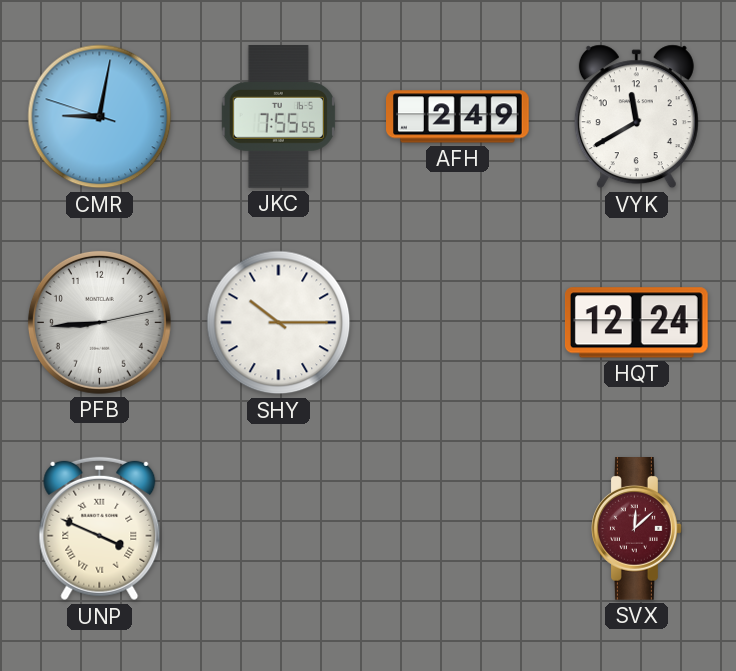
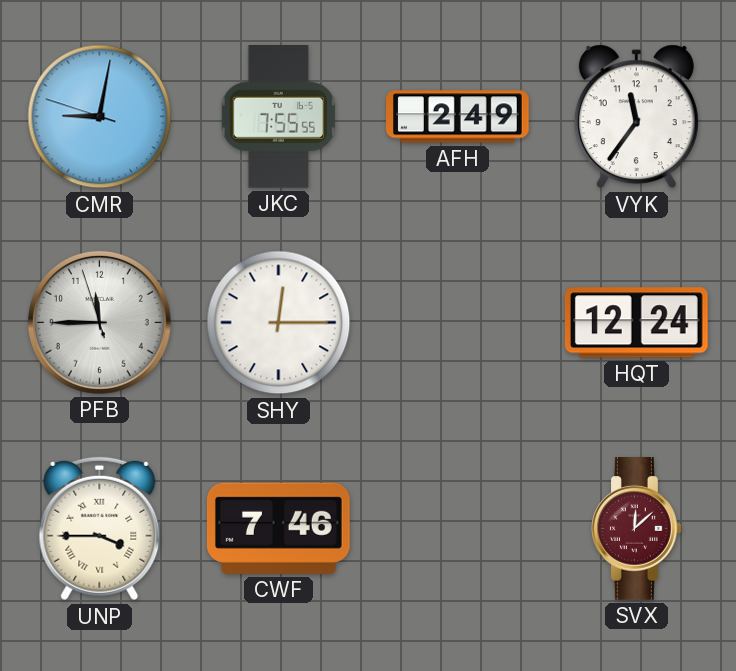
VYK: 11:40 -> 11:36 (636, 117)
PFB: 8:44 -> 11:44 (99, 322)
SHY: 10:15 -> 12:15 (279, 323)
UNP: 3:49 -> 3:45 (100, 529)
CWF: none -> 7:46 (278, 528)
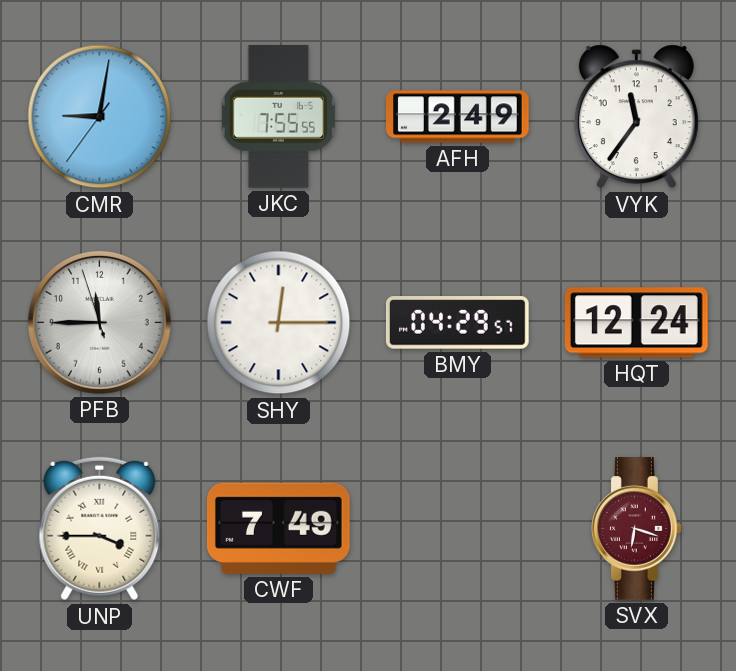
CMR: 9:01:48 -> 9:01:36 (100, 117)
BMY: none -> 04:29 (457, 323)
CWF: 7:46 -> 7:49 (278, 528)
SVX: 12:08 -> 6:18 (637, 529)
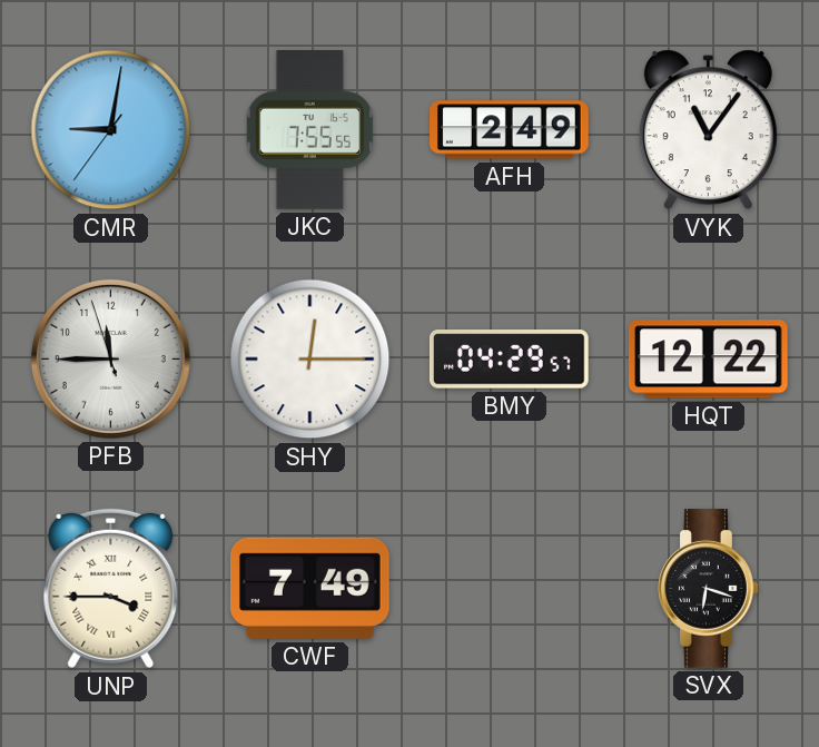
VYK: 11:36 -> 11:06 (708, 130)
HQT: 12:24 -> 12:22 (708, 360)
SVX dial: burgundy -> black (709, 589)
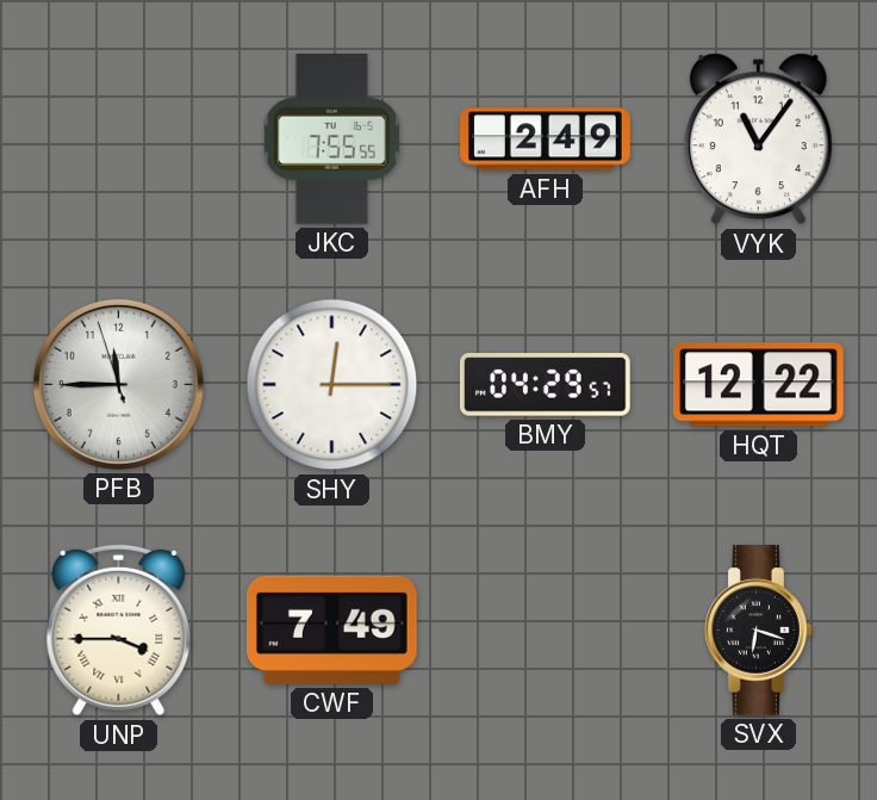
CMR: 9:01 -> none (111, 130)
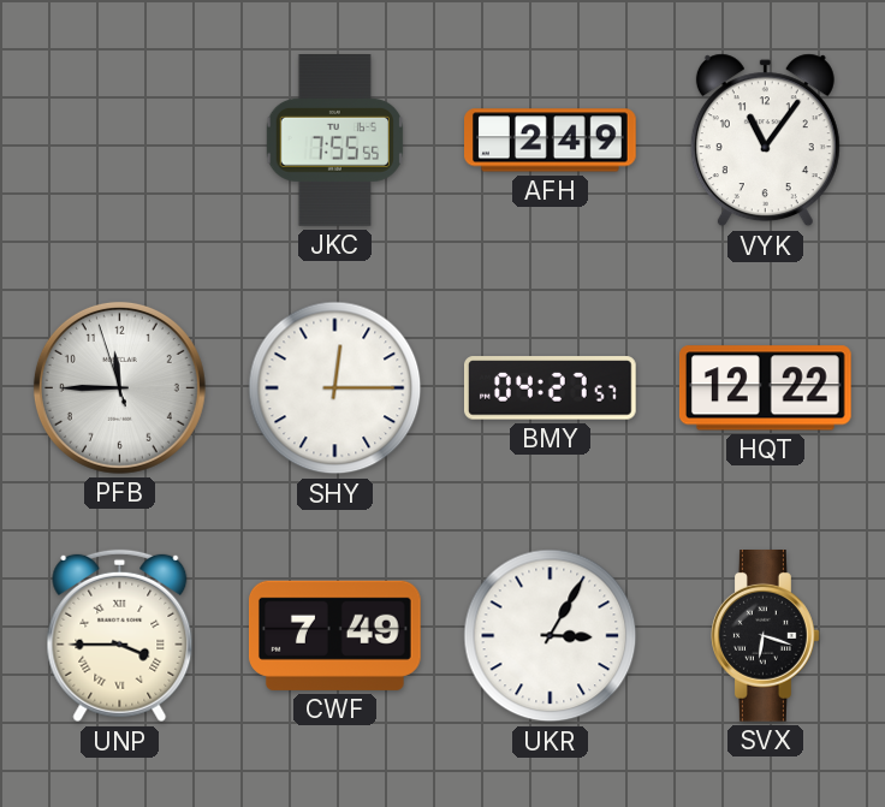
BMY: 04:29 -> 04:27 (550, 388)
UKR: none -> 3:05 (551, 636)
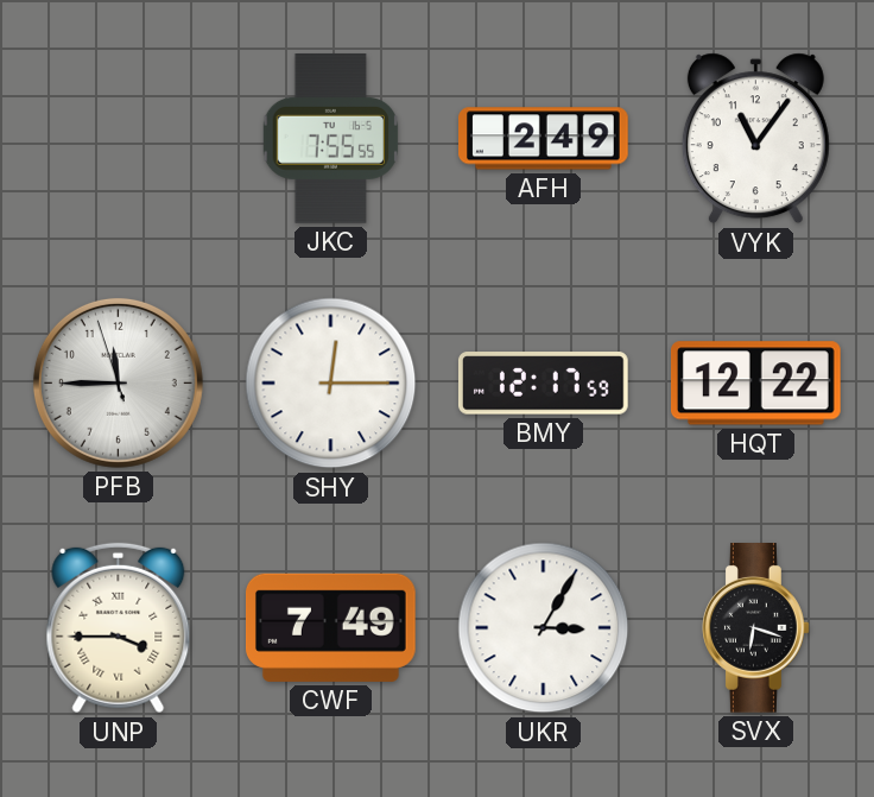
BMY: 04:27 -> 12:17 (543, 384)
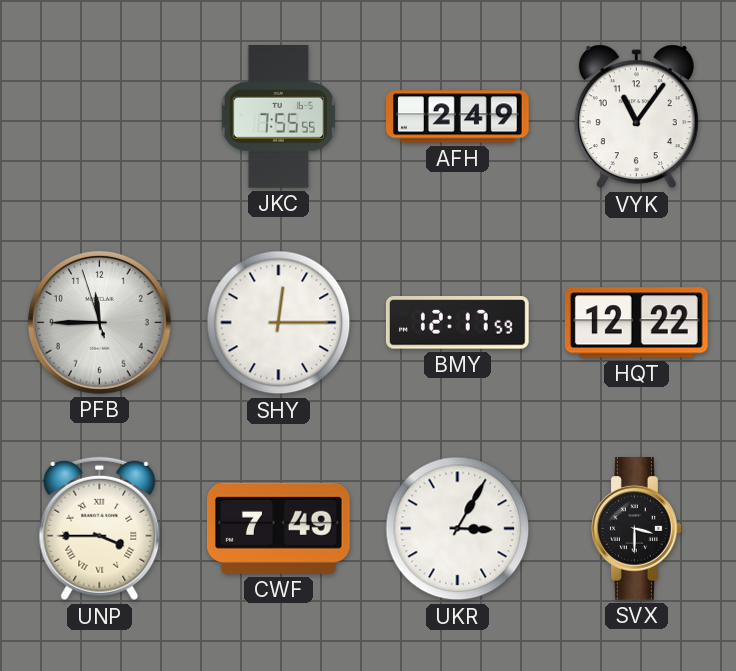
SVX: 6:18 -> 3:30 (637, 529)
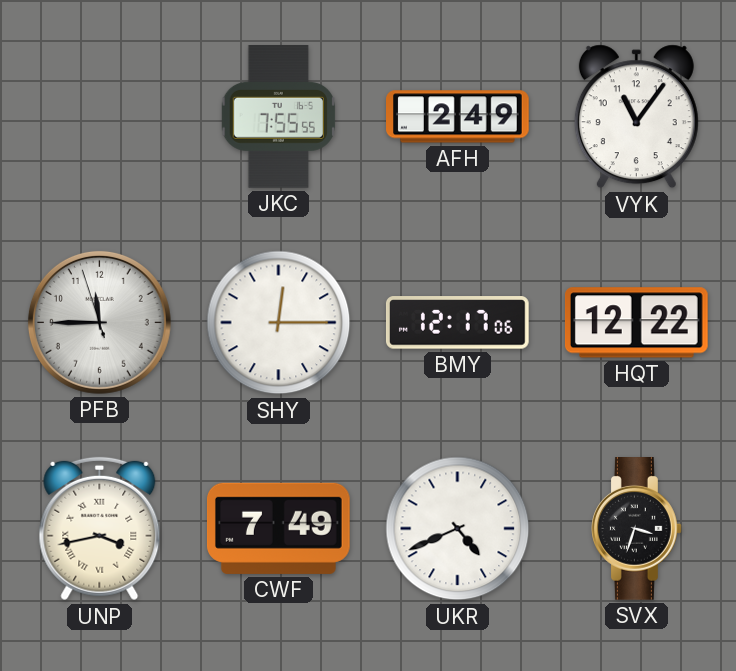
BMY: 12:17:59 -> 12:17:06 (457, 323)
UNP: 3:45 -> 3:43 (100, 529)
UKR: 3:05 -> 4:41 (458, 529)
SVX: 3:30 -> 3:33 (637, 529)
